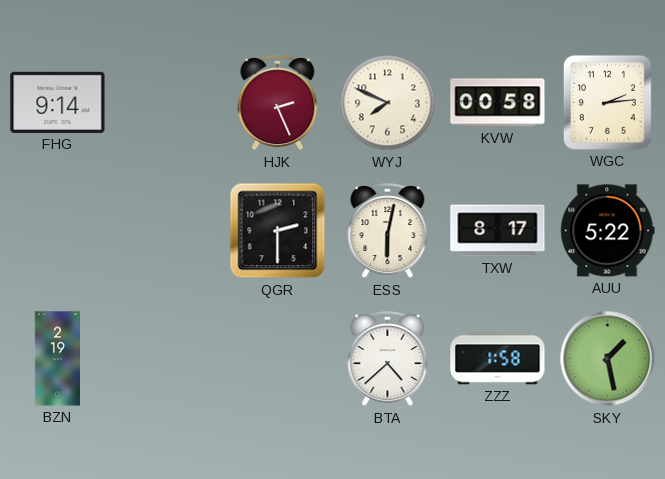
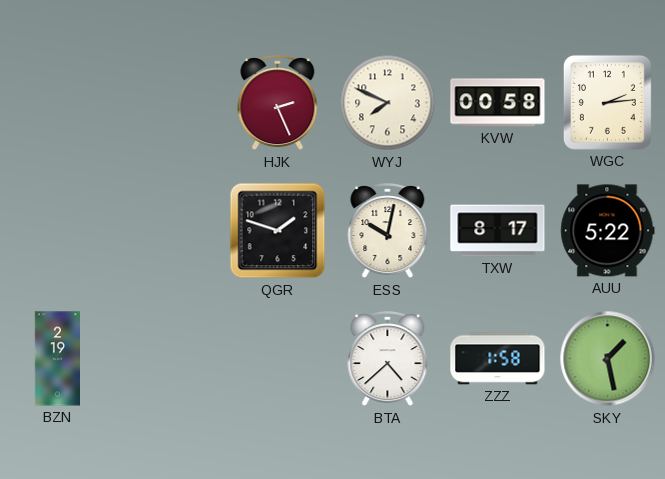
FHG: 9:14 -> none (58, 102)
QGR: 2:30 -> 1:48 (278, 231)
ESS: 6:02 -> 10:02 (388, 231)
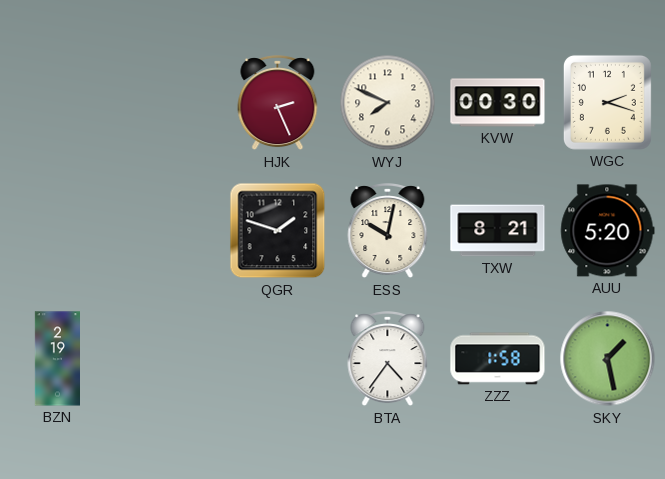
KVW: 00:58 -> 00:30 (498, 103)
WGC: 2:14 -> 2:18 (607, 102)
TXW: 8:17 -> 8:21 (498, 231)
AUU: 5:22 -> 5:20 (608, 231)
BTA: 4:38 -> 4:36 (388, 359)
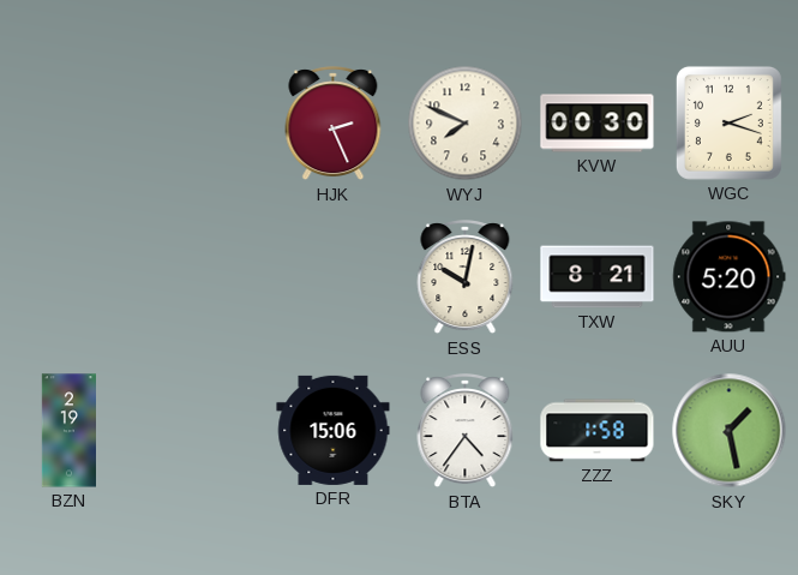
QGR: 1:48 -> none (278, 231)
DFR: none -> 15:06 (334, 430)
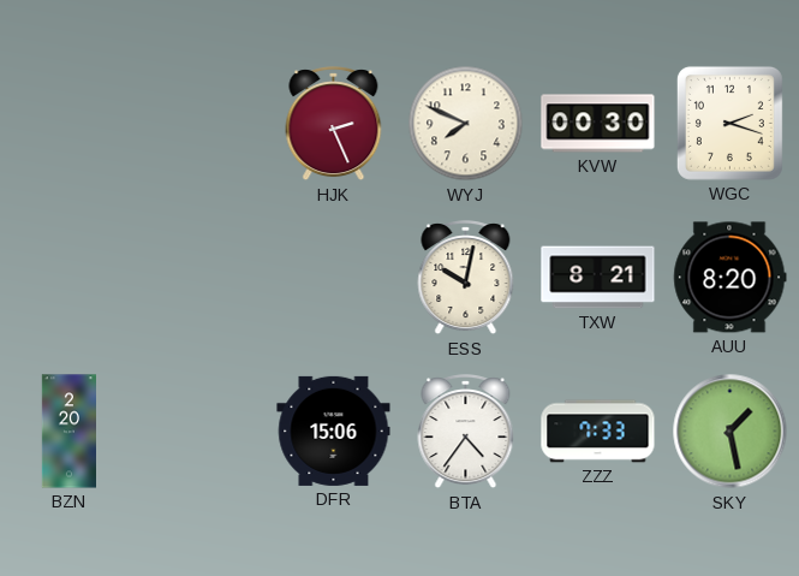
AUU: 5:20 -> 8:20 (731, 278)
BZN: 2:19 -> 2:20 (68, 432)
ZZZ: 1:58 -> 7:33 (598, 432)
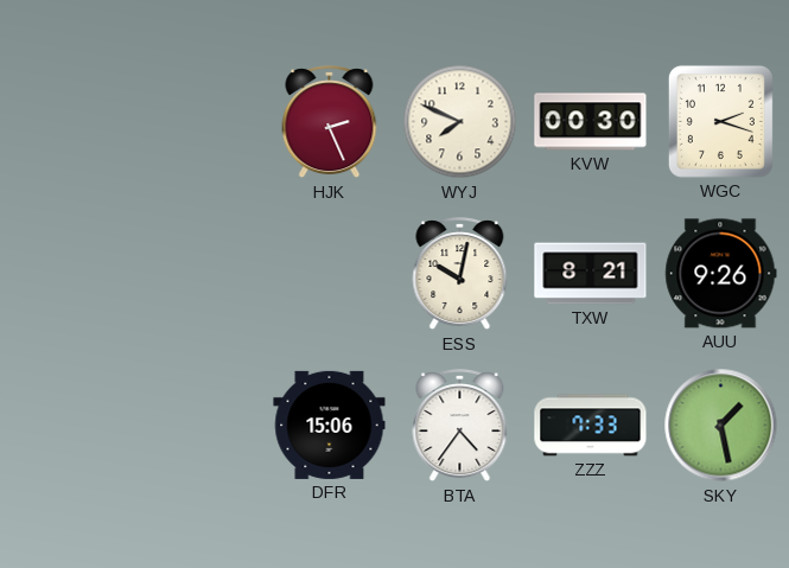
AUU: 8:20 -> 9:26 (721, 274)
BZN: 2:20 -> none (68, 432)
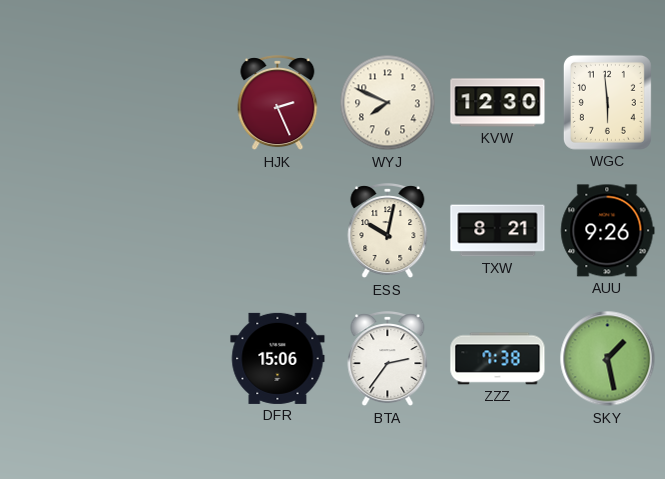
KVW: 00:30 -> 12:30 (498, 103)
WGC: 2:18 -> 5:59 (607, 102)
BTA: 4:36 -> 2:36 (388, 359)
ZZZ: 7:33 -> 7:38 (498, 359)
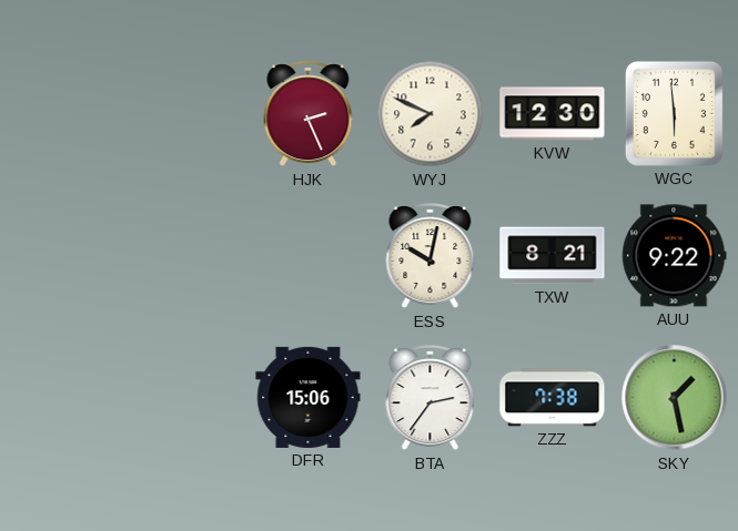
AUU: 9:26 -> 9:22 (675, 256)
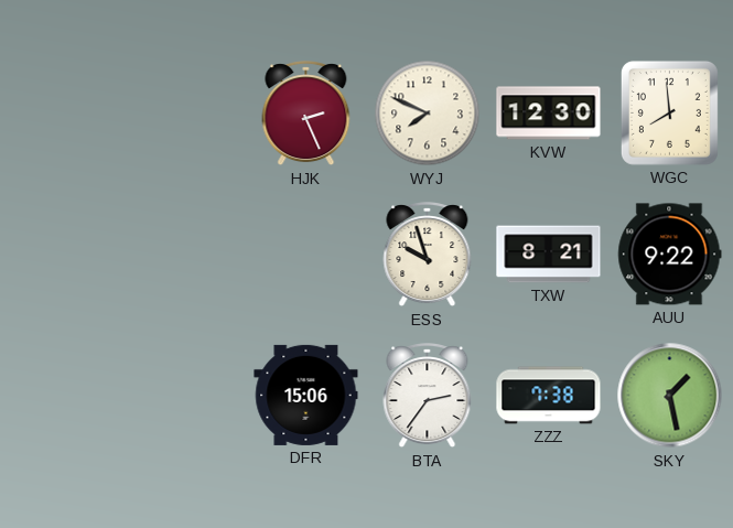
WGC: 5:59 -> 7:59 (669, 112)
ESS: 10:02 -> 9:57 (428, 255)
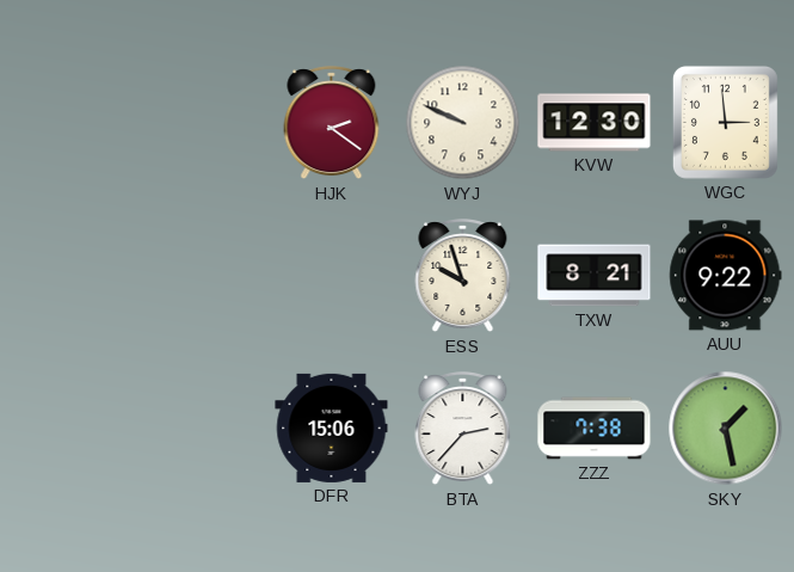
HJK: 2:26 -> 2:21 (332, 123)
WYJ: 7:49 -> 9:49 (463, 123)
WGC: 7:59 -> 2:59 (725, 122)
BTA: 2:36 -> 2:37 (463, 429)
